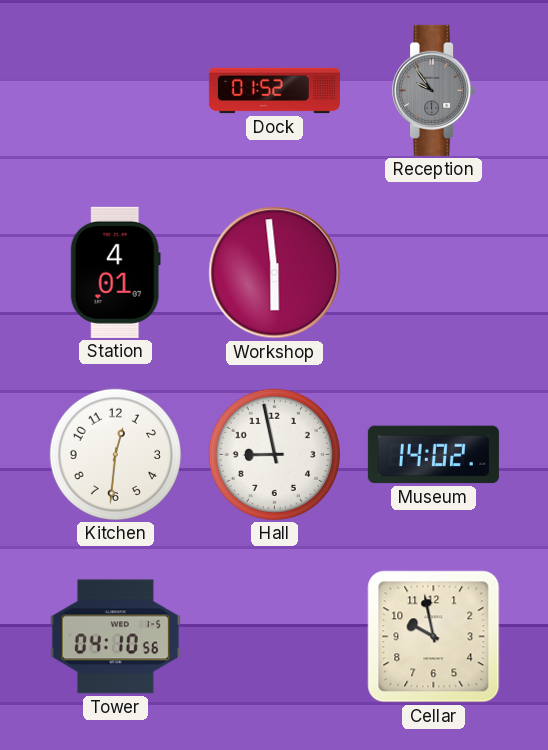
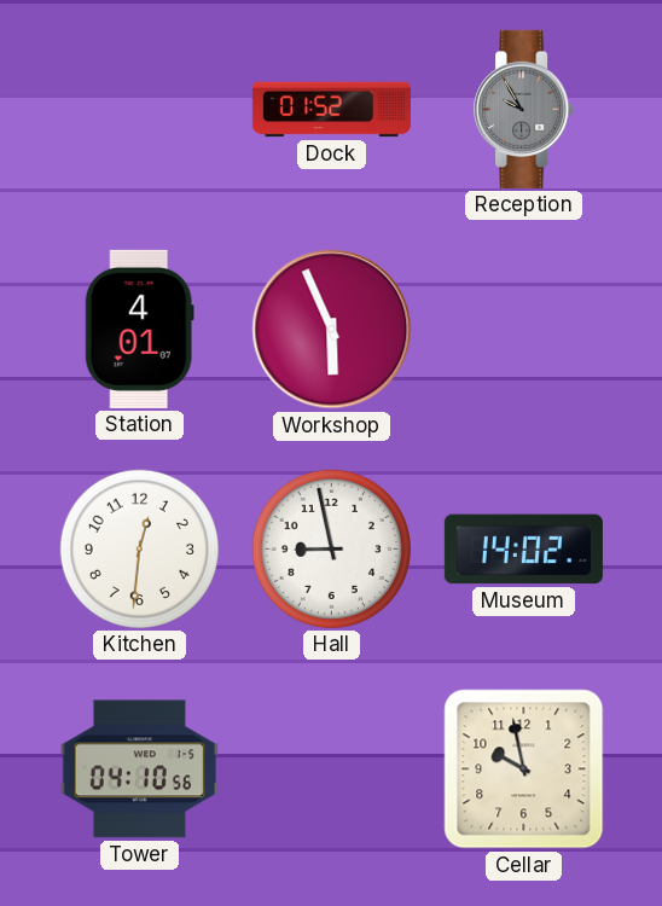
Reception: 9:54 -> 9:55 (524, 109)
Workshop: 5:59 -> 5:56 (332, 330)
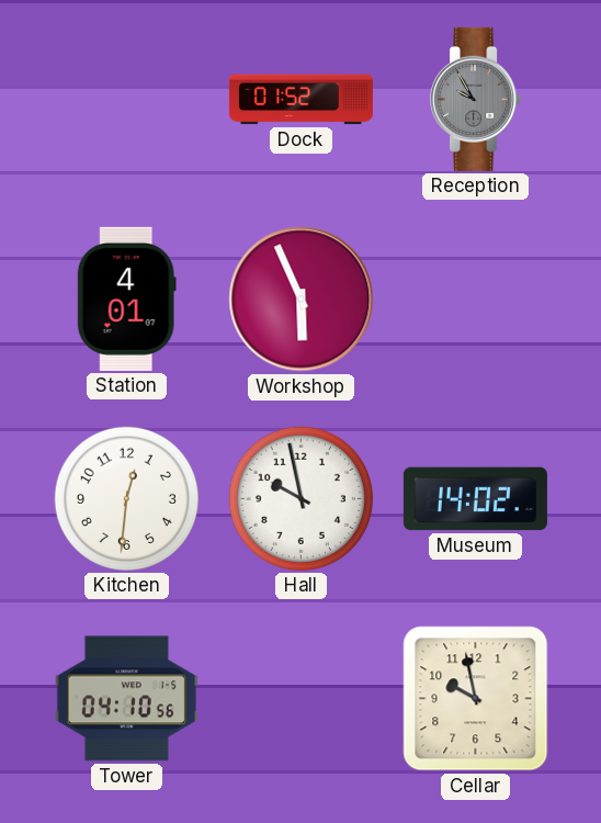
Hall: 8:58 -> 9:58 (300, 498)
